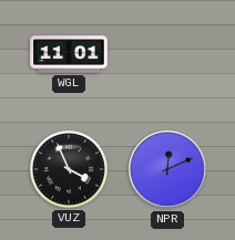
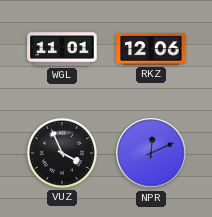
RKZ: none -> 12:06 (151, 49)
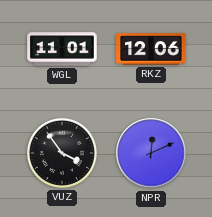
VUZ: 3:56 -> 3:54 (62, 153)
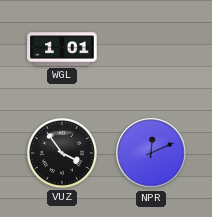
WGL: 11:01 -> 1:01 (62, 49)
RKZ: 12:06 -> none (151, 49)
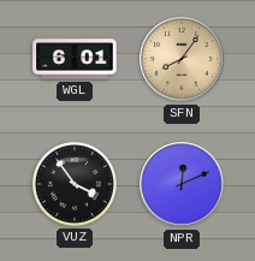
WGL: 1:01 -> 6:01 (75, 59)
SFN: none -> 8:06 (182, 59)
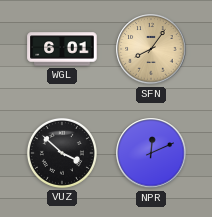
VUZ: 3:54 -> 3:52 (62, 153)
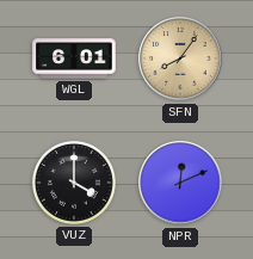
VUZ: 3:52 -> 4:00 (74, 183)
